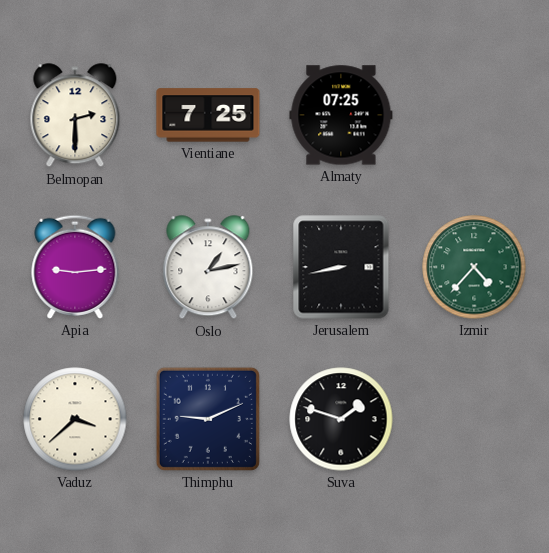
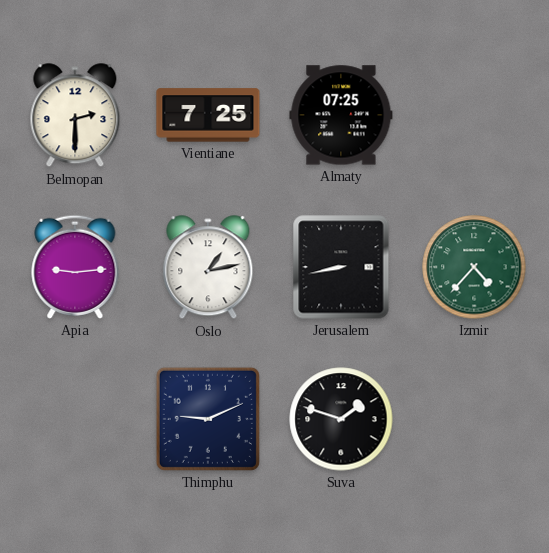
Vaduz: 3:38 -> none (75, 419)
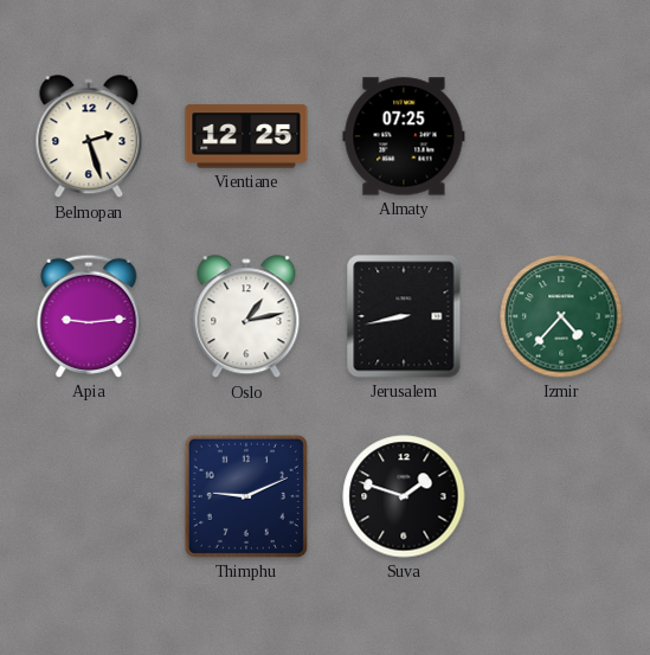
Belmopan: 2:30 -> 2:27 (89, 137)
Vientiane: 7:25 -> 12:25 (246, 136)
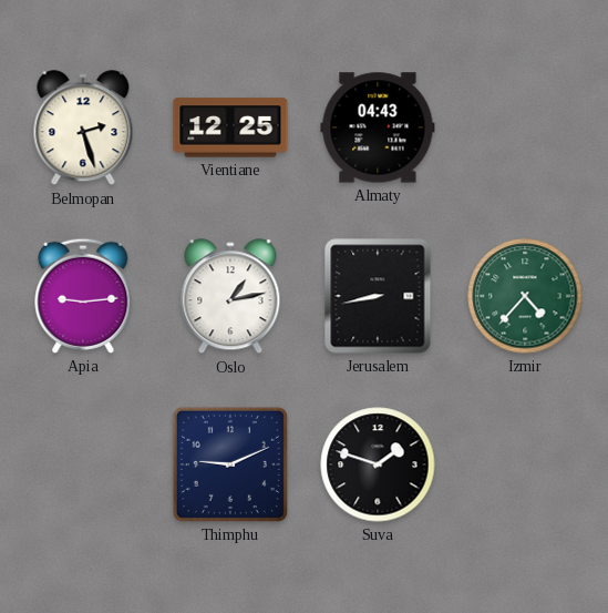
Almaty: 07:25 -> 04:43 (378, 127)
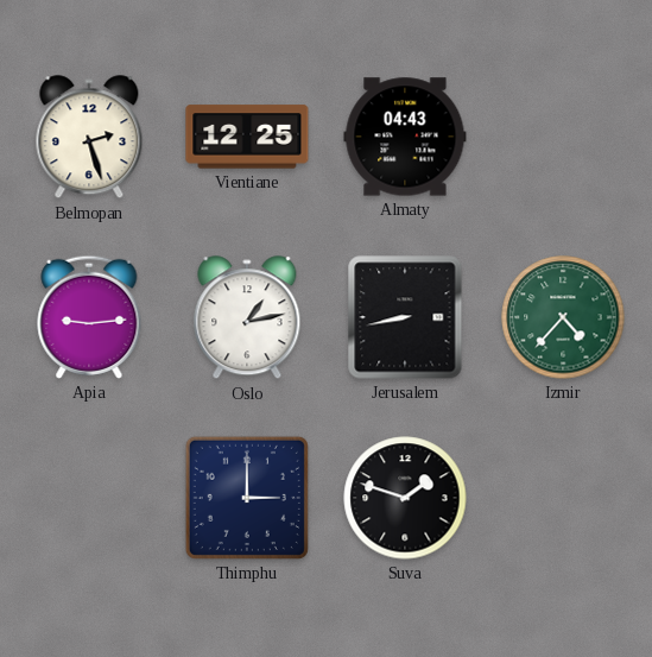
Thimphu: 9:11 -> 3:00 (247, 498)
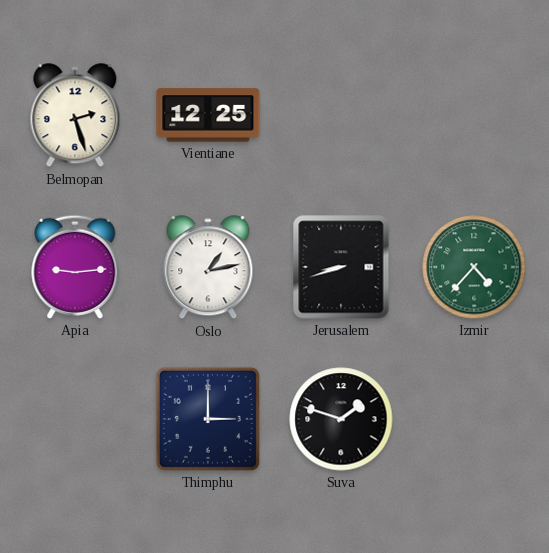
Almaty: 04:43 -> none (405, 137)
Jerusalem: 8:43 -> 8:42 (341, 267)
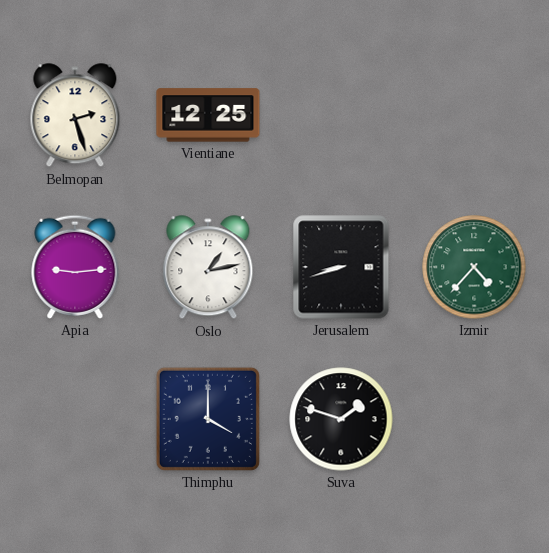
Thimphu: 3:00 -> 4:00 (208, 419)
